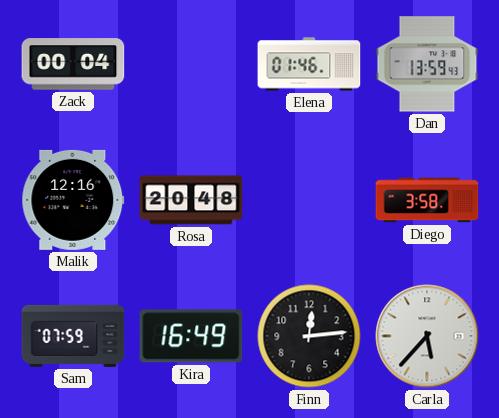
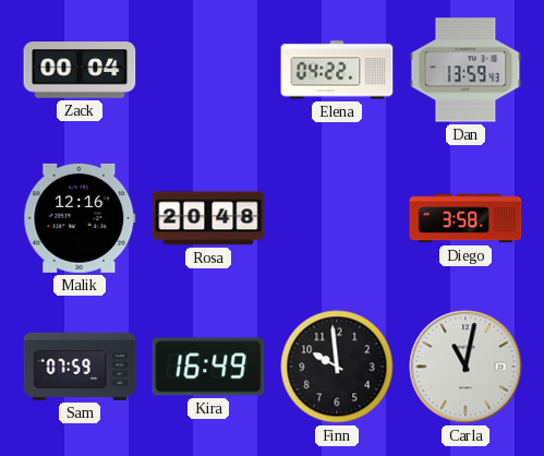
Elena: 01:46 -> 04:22 (337, 70)
Finn: 12:14 -> 9:59 (337, 367)
Carla: 5:37 -> 11:02 (466, 367)
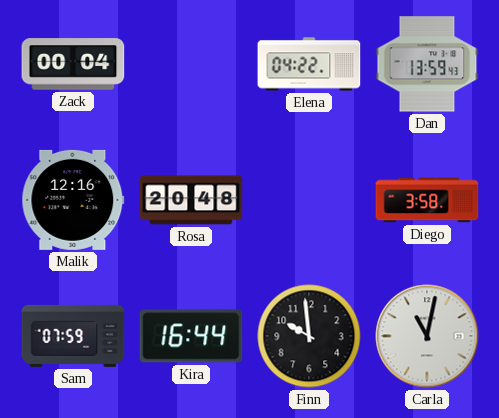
Kira: 16:49 -> 16:44 (191, 336)
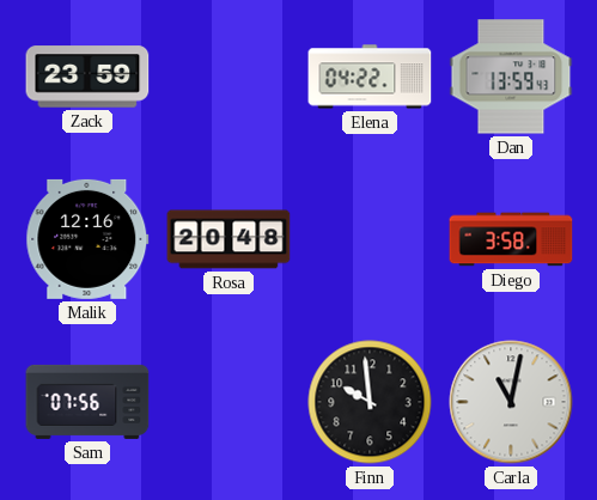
Zack: 00:04 -> 23:59 (87, 77)
Sam: 07:59 -> 07:56 (87, 402)
Kira: 16:44 -> none (191, 336)
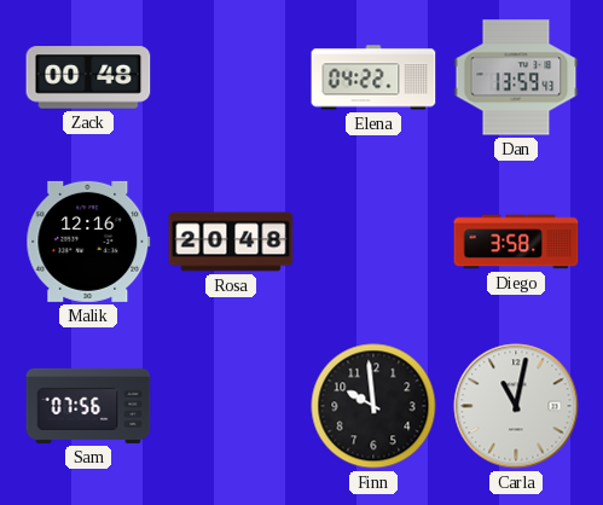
Zack: 23:59 -> 00:48 (88, 77)
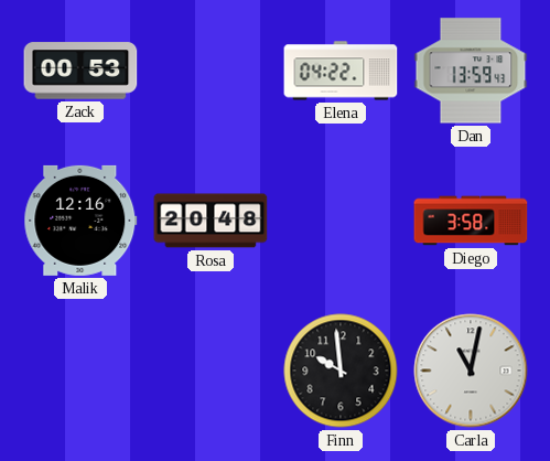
Zack: 00:48 -> 00:53 (80, 71)
Sam: 07:56 -> none (88, 406)
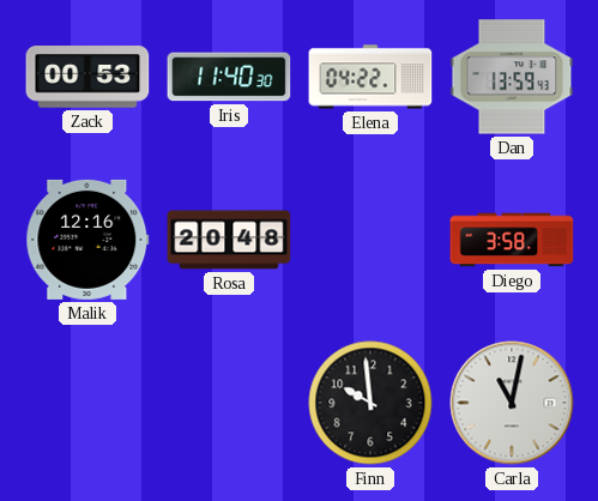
Iris: none -> 11:40 (229, 77)
